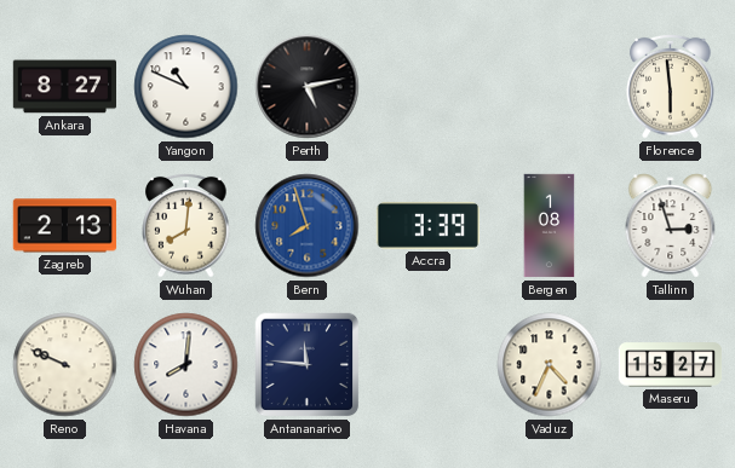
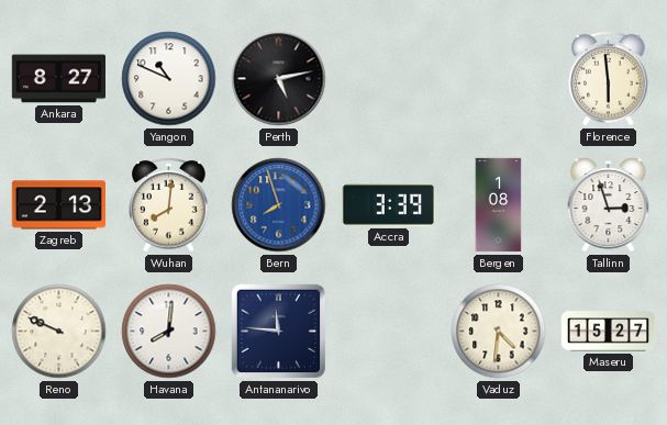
Vaduz: 4:34 -> 4:31 (499, 332)
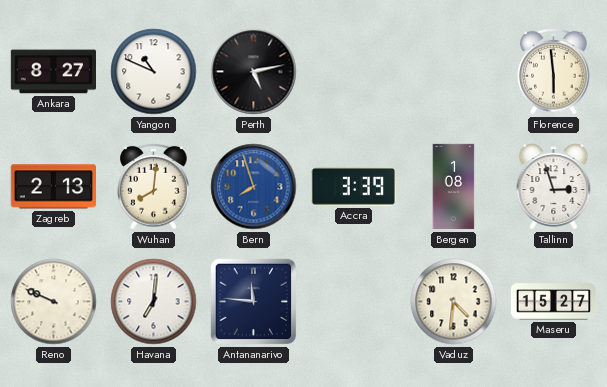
Havana: 8:01 -> 7:01 (154, 302)
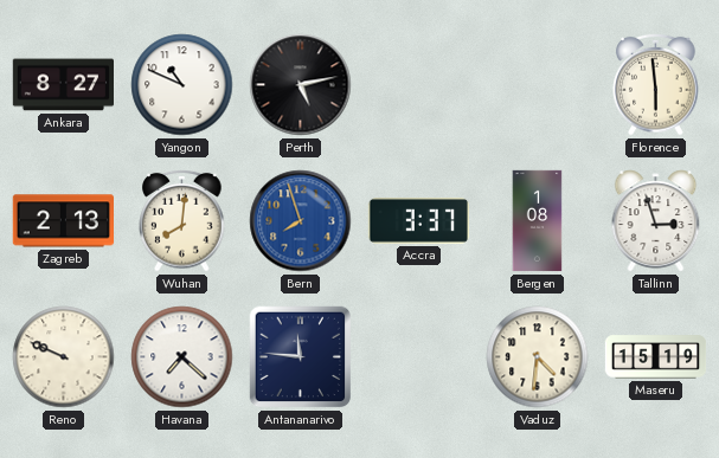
Accra: 3:39 -> 3:37 (418, 221)
Havana: 7:01 -> 7:22 (182, 357)
Maseru: 15:27 -> 15:19 (656, 357)
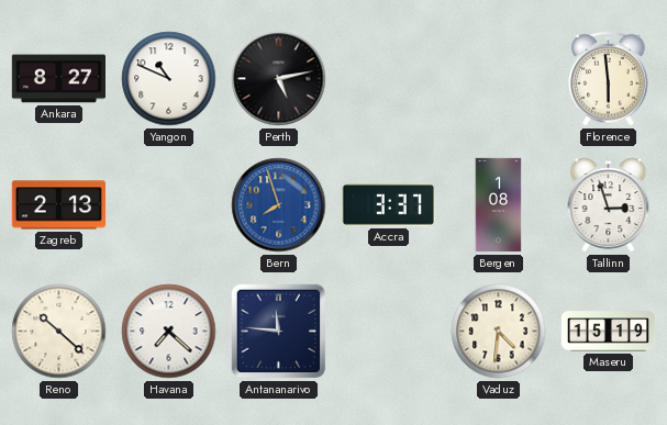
Wuhan: 8:01 -> none (182, 220)
Reno: 9:49 -> 10:22 (59, 332)
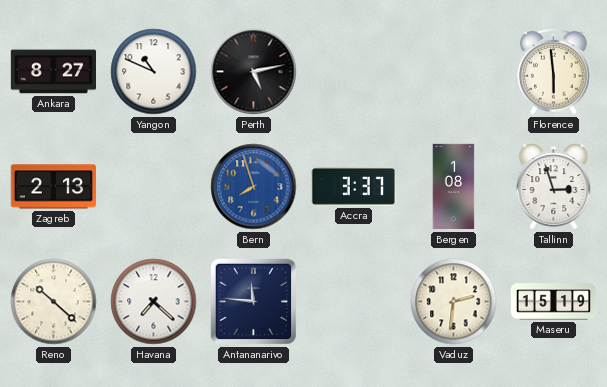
Vaduz: 4:31 -> 2:31 (454, 302)
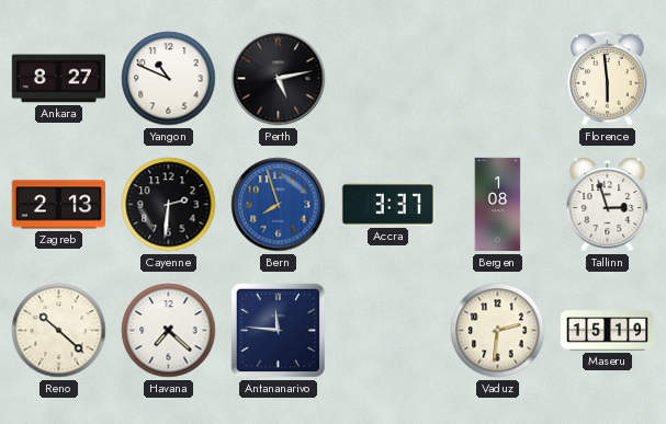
Cayenne: none -> 2:31 (169, 205)
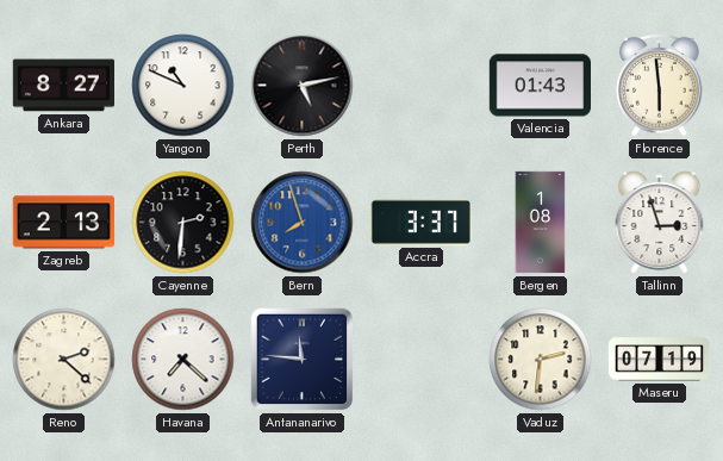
Valencia: none -> 01:43 (540, 86)
Reno: 10:22 -> 2:22 (64, 360)
Maseru: 15:19 -> 07:19 (660, 360)
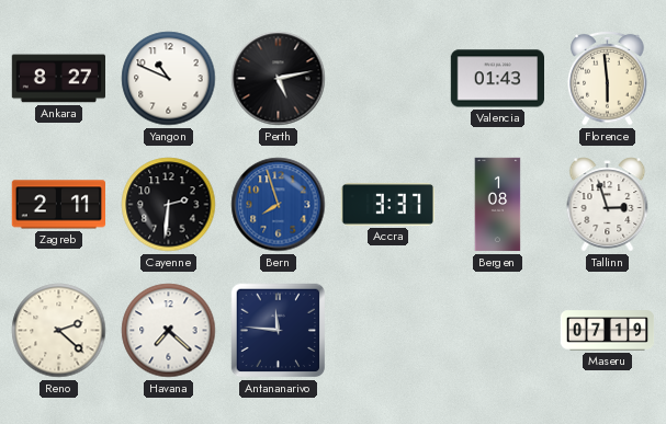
Zagreb: 2:13 -> 2:11 (58, 205)
Vaduz: 2:31 -> none (541, 360)
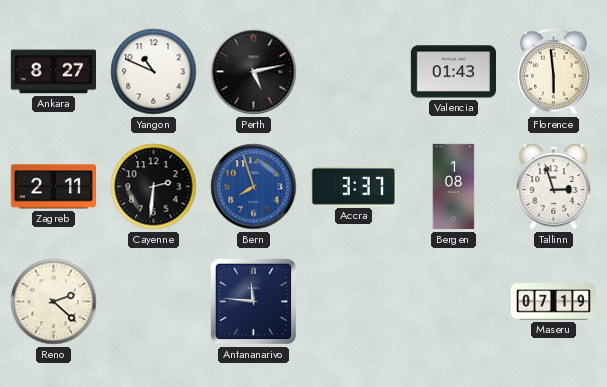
Havana: 7:22 -> none (169, 331)
